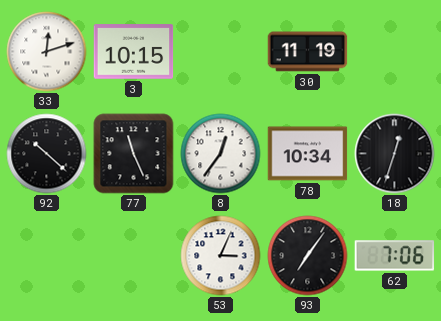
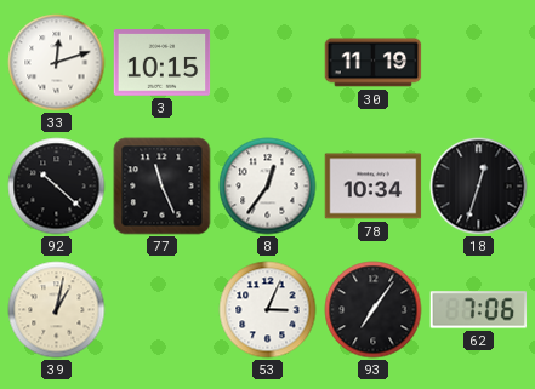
39: none -> 1:02 (57, 310)
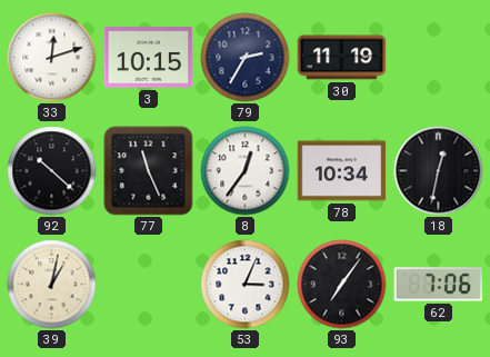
79: none -> 2:35 (246, 58)
18: 12:33 -> 12:32 (439, 171)
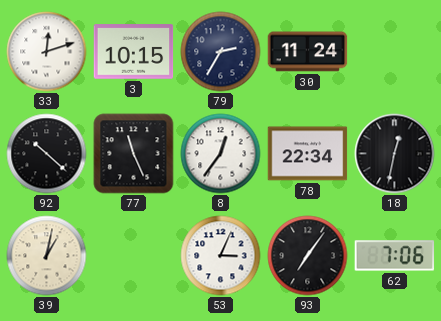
30: 11:19 -> 11:24 (308, 52)
78: 10:34 -> 22:34 (308, 154)
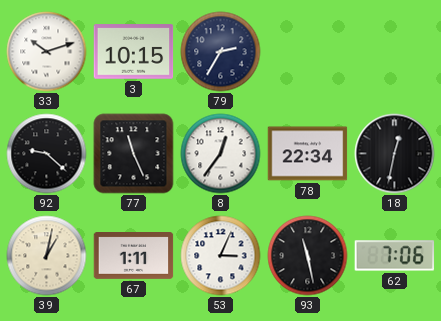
33: 12:12 -> 10:12 (47, 52)
30: 11:24 -> none (308, 52)
92: 10:22 -> 9:22 (47, 154)
67: none -> 1:11 (134, 256)
93: 7:06 -> 11:28 (308, 256)
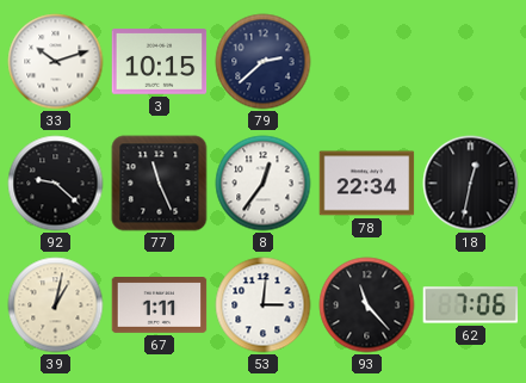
79: 2:35 -> 2:38 (264, 62)
53: 3:04 -> 3:01 (264, 305)
93: 11:28 -> 11:23 (367, 305)
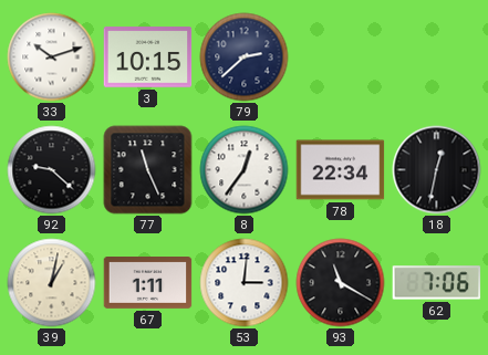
93: 11:23 -> 11:20 (341, 283)
